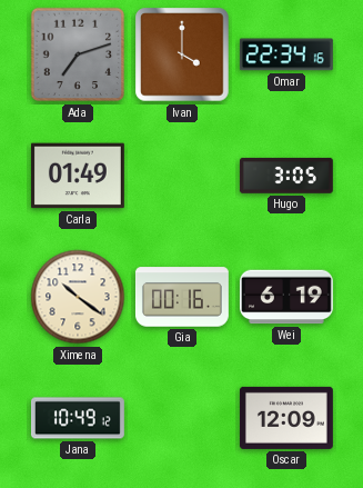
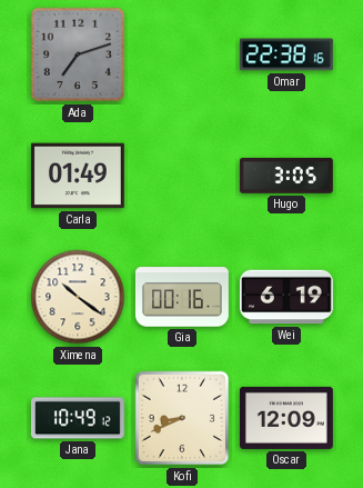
Ivan: 4:00 -> none (182, 54)
Omar: 22:34 -> 22:38 (286, 54)
Kofi: none -> 8:41 (182, 418)
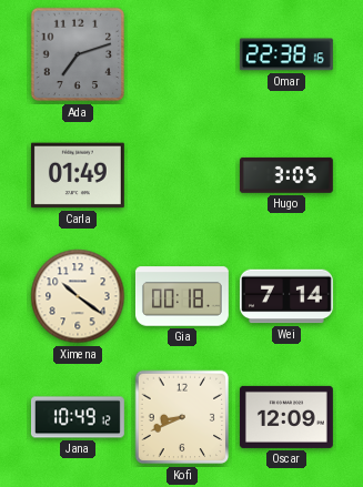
Gia: 00:16 -> 00:18 (182, 296)
Wei: 6:19 -> 7:14 (286, 296)
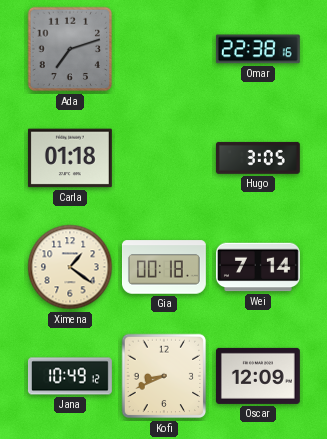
Carla: 01:49 -> 01:18 (70, 158)
Ximena: 10:21 -> 1:21 (70, 267)
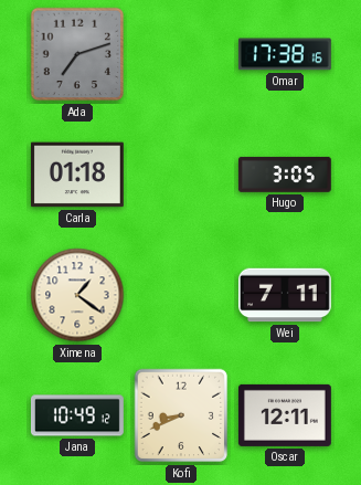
Omar: 22:38 -> 17:38 (285, 54)
Gia: 00:18 -> none (164, 267)
Wei: 7:14 -> 7:11 (285, 295)
Oscar: 12:09 -> 12:11 (285, 415)
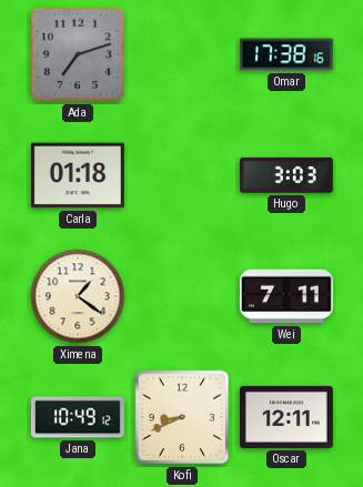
Hugo: 3:05 -> 3:03 (286, 175)
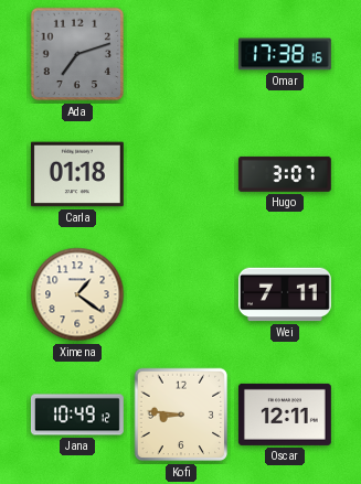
Hugo: 3:03 -> 3:07 (285, 174)
Kofi: 8:41 -> 8:46 (181, 415)
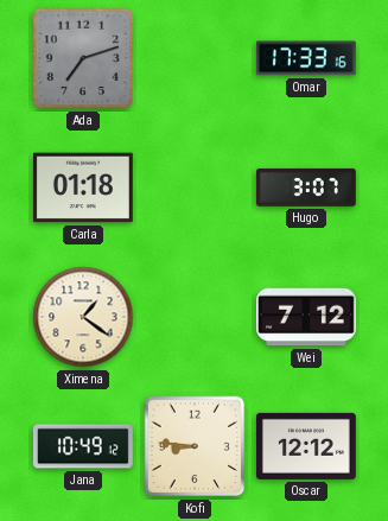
Omar: 17:38 -> 17:33 (306, 58)
Wei: 7:11 -> 7:12 (306, 317)
Oscar: 12:11 -> 12:12 (306, 446)
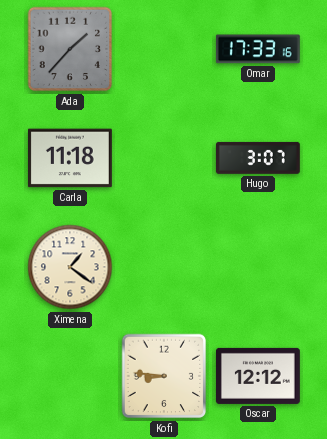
Ada: 7:12 -> 1:37 (70, 49)
Carla: 01:18 -> 11:18 (70, 158)
Wei: 7:12 -> none (306, 317)
Jana: 10:49 -> none (83, 446)
